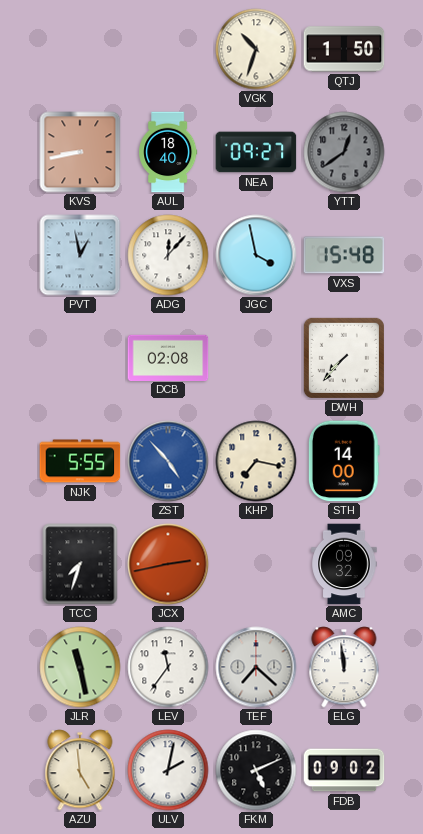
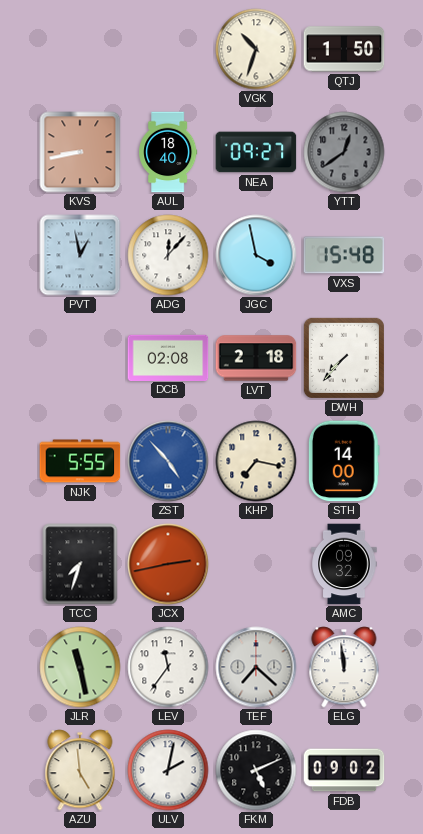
LVT: none -> 2:18 (256, 358)
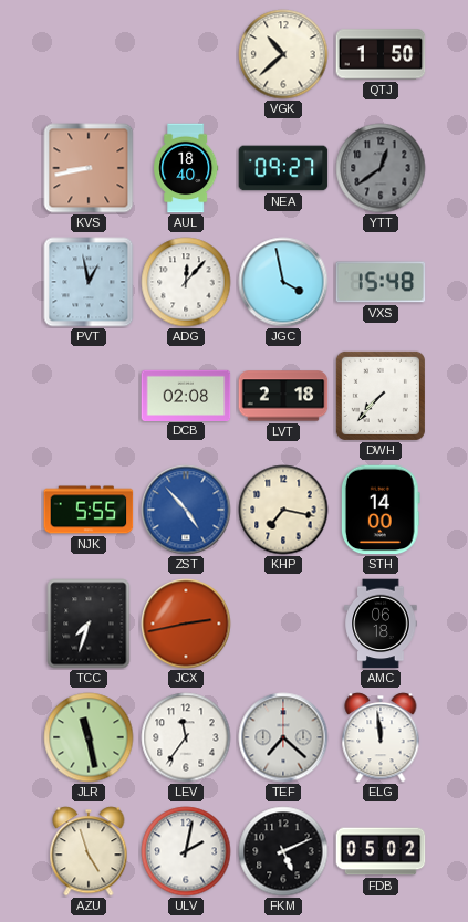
VGK: 10:33 -> 10:38 (283, 54)
AMC: 09:32 -> 06:18 (381, 624)
AZU: 4:59 -> 4:57 (89, 851)
FDB: 09:02 -> 05:02 (381, 851)
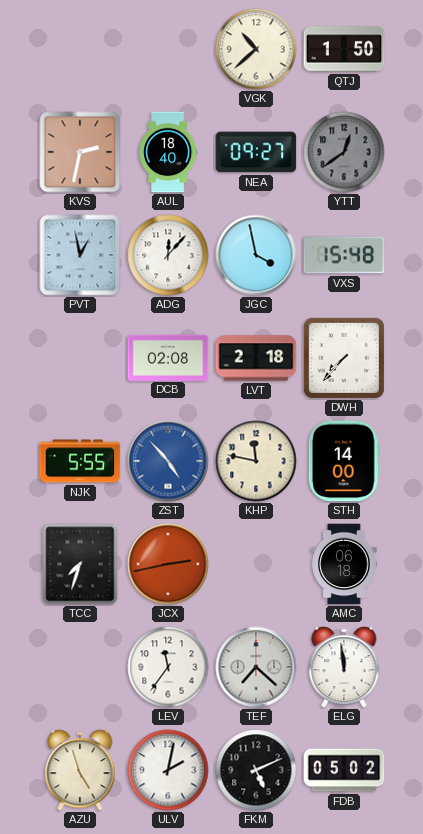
KVS: 8:43 -> 2:32 (80, 152)
KHP: 7:17 -> 11:47 (256, 461)
JLR: 11:28 -> none (89, 737)
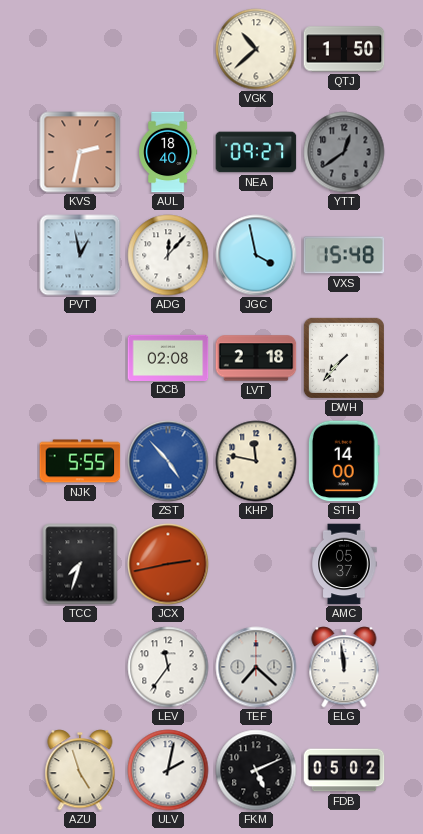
AMC: 06:18 -> 05:37 (344, 564)
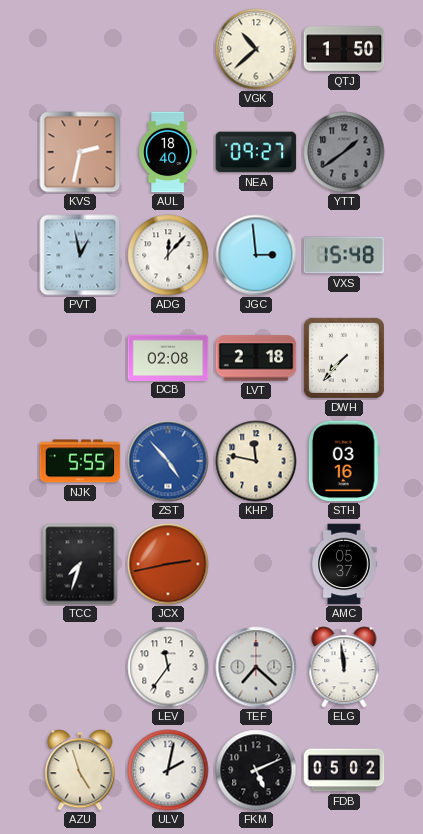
YTT: 12:39 -> 1:39 (344, 152)
JGC: 3:58 -> 2:59 (256, 255)
STH: 14:00 -> 03:16 (344, 461)
